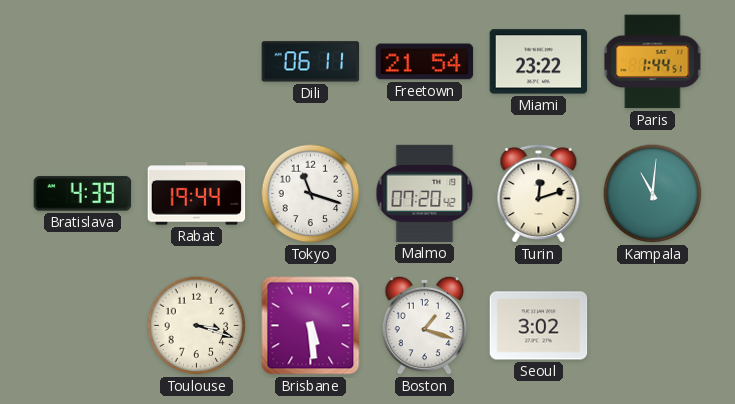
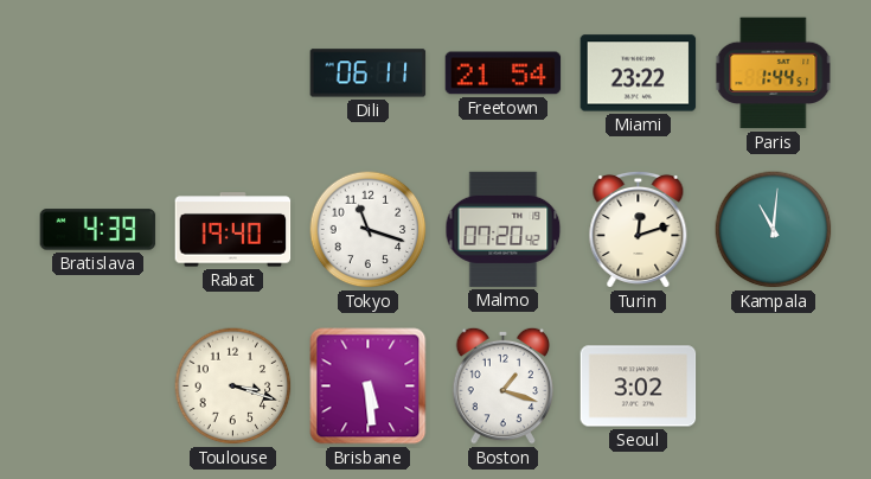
Rabat: 19:44 -> 19:40 (233, 230)
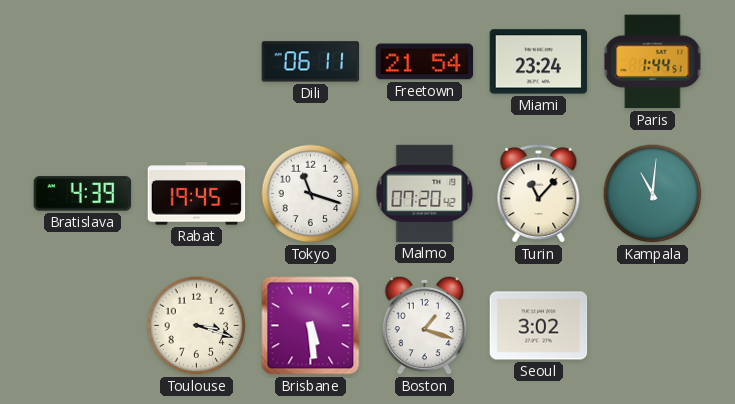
Miami: 23:22 -> 23:24 (539, 62)
Rabat: 19:40 -> 19:45 (197, 194)
Turin: 12:12 -> 11:07 (539, 193)
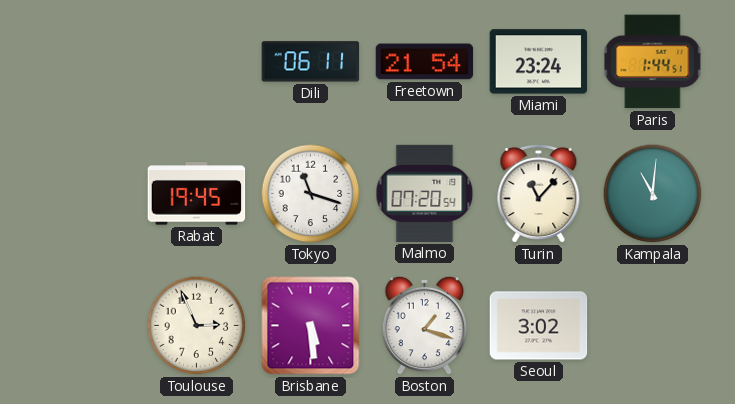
Bratislava: 4:39 -> none (83, 194)
Malmo: 07:20:42 -> 07:20:54 (425, 193)
Toulouse: 3:18 -> 2:56 (197, 326)
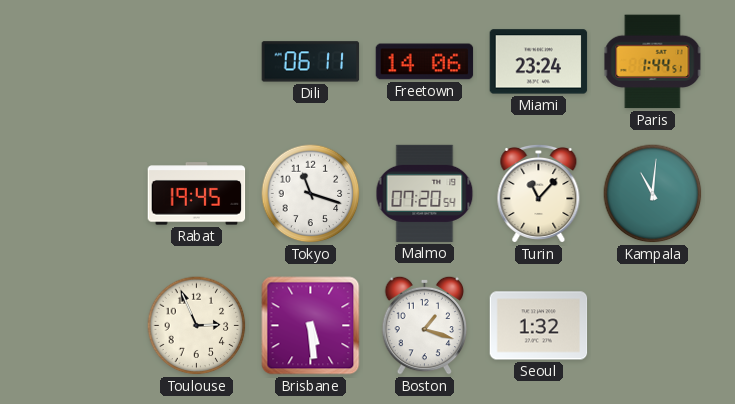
Freetown: 21:54 -> 14:06 (425, 62)
Seoul: 3:02 -> 1:32 (539, 326)
